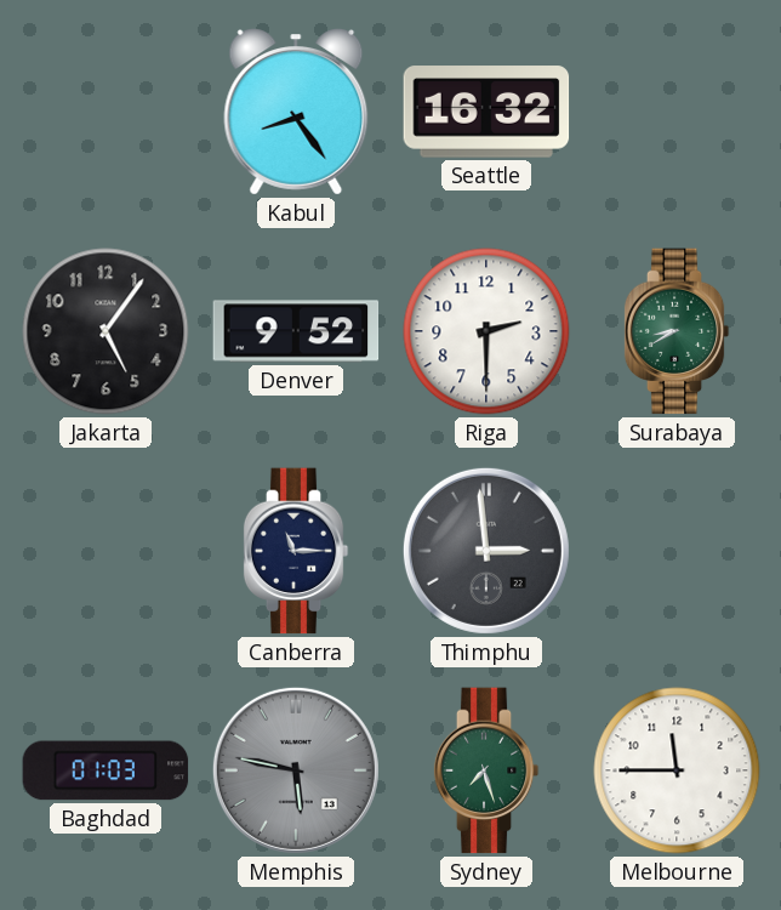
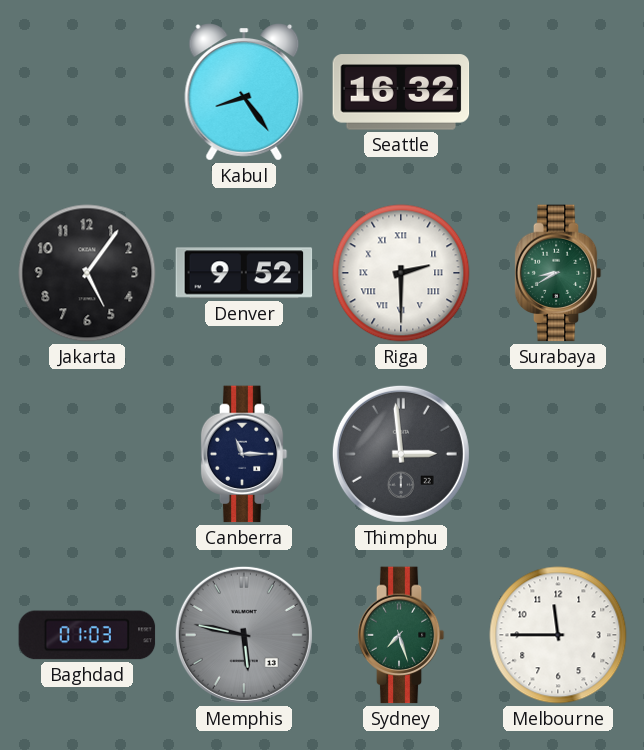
Riga numerals: Arabic -> Roman (401, 273)
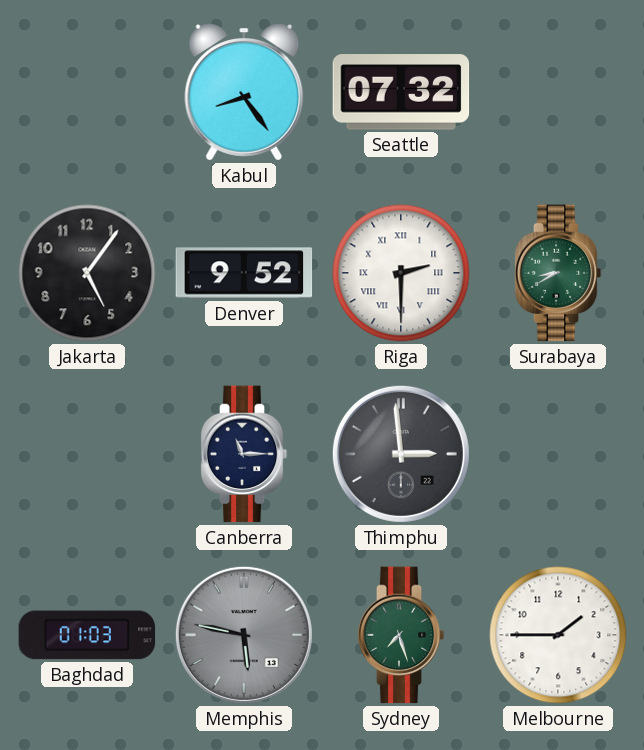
Seattle: 16:32 -> 07:32 (401, 92)
Melbourne: 11:45 -> 1:45 (558, 635)
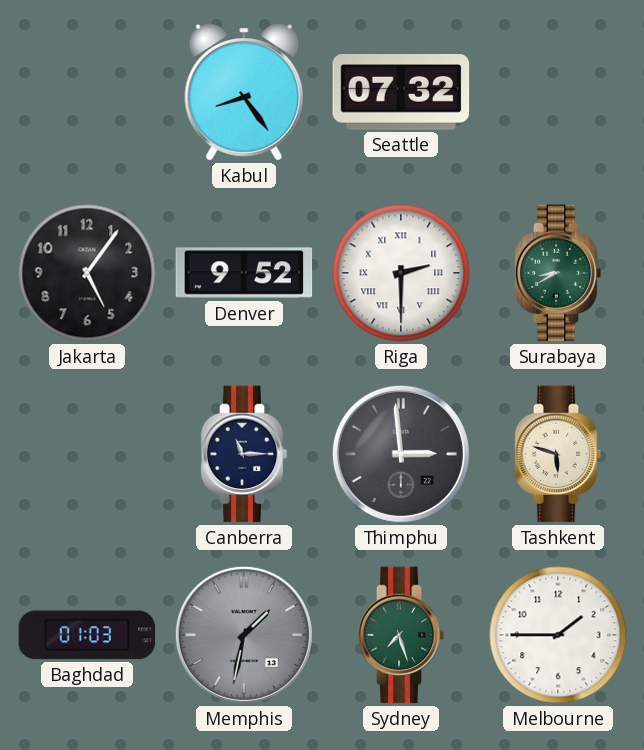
Tashkent: none -> 5:48 (558, 454)
Memphis: 5:47 -> 1:32 (244, 635)
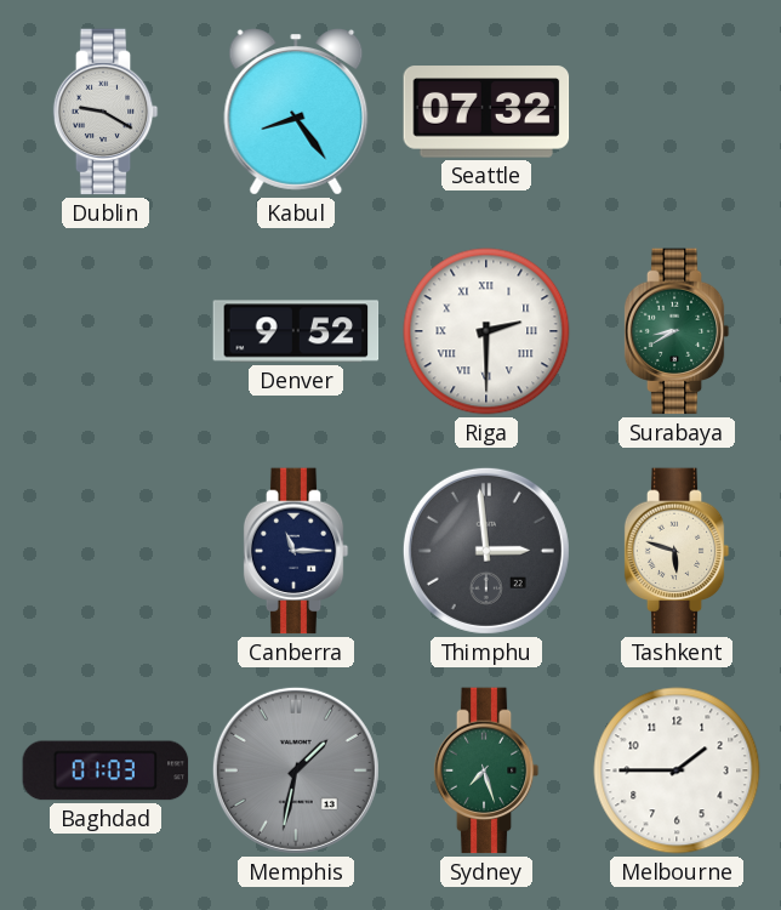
Dublin: none -> 9:20 (106, 112)
Jakarta: 5:06 -> none (87, 273)
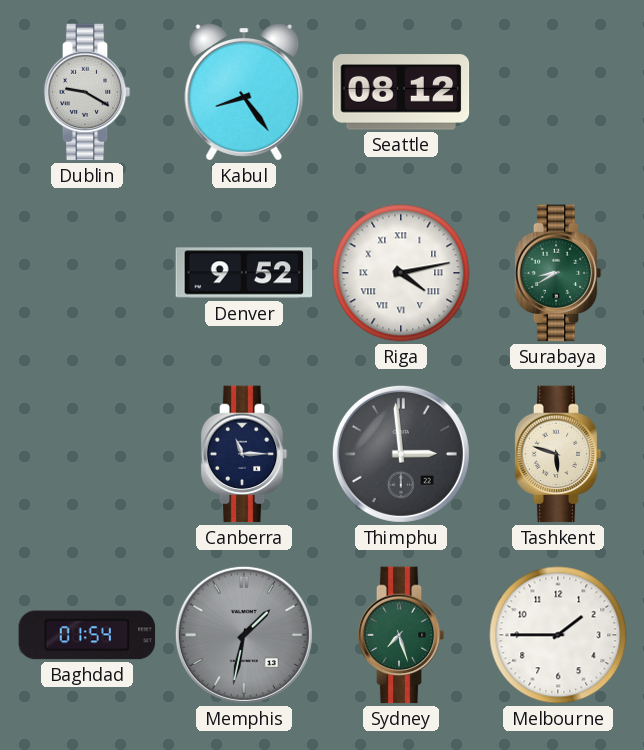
Seattle: 07:32 -> 08:12 (401, 92)
Riga: 2:30 -> 4:13 (401, 273)
Baghdad: 01:03 -> 01:54 (87, 635)
